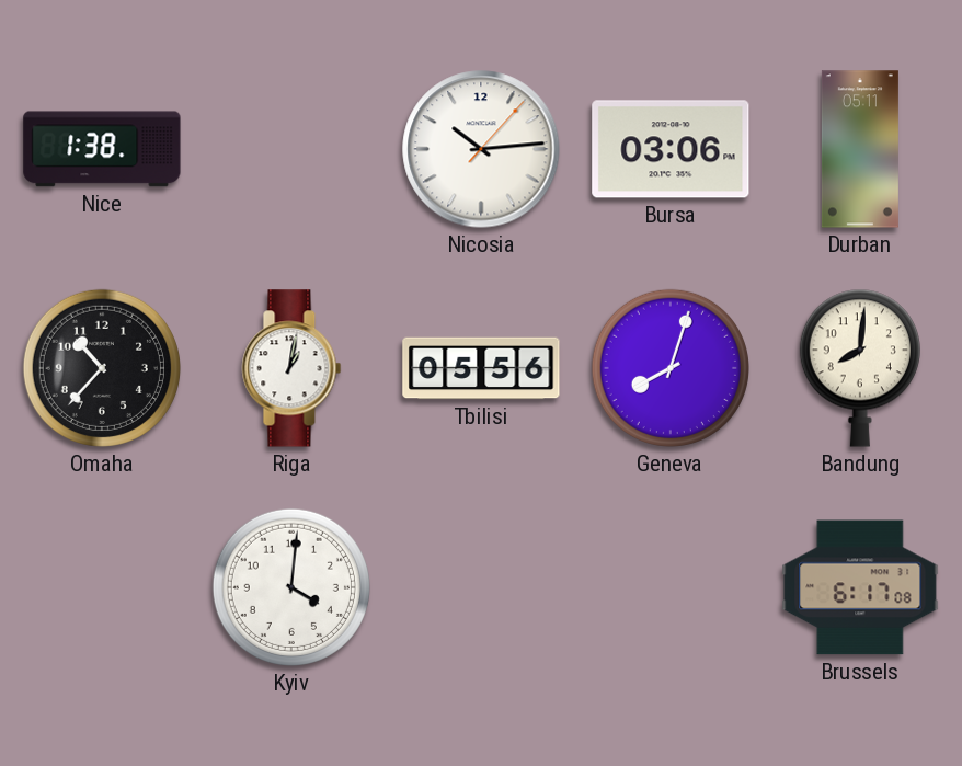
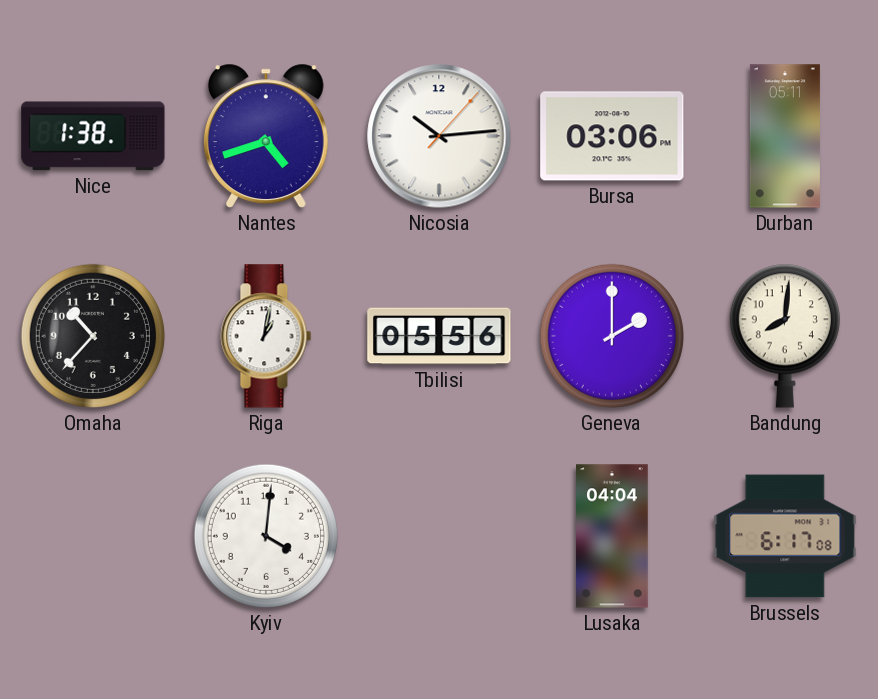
Nantes: none -> 4:42 (266, 136)
Geneva: 8:03 -> 2:00 (612, 336)
Lusaka: none -> 04:04 (613, 536)
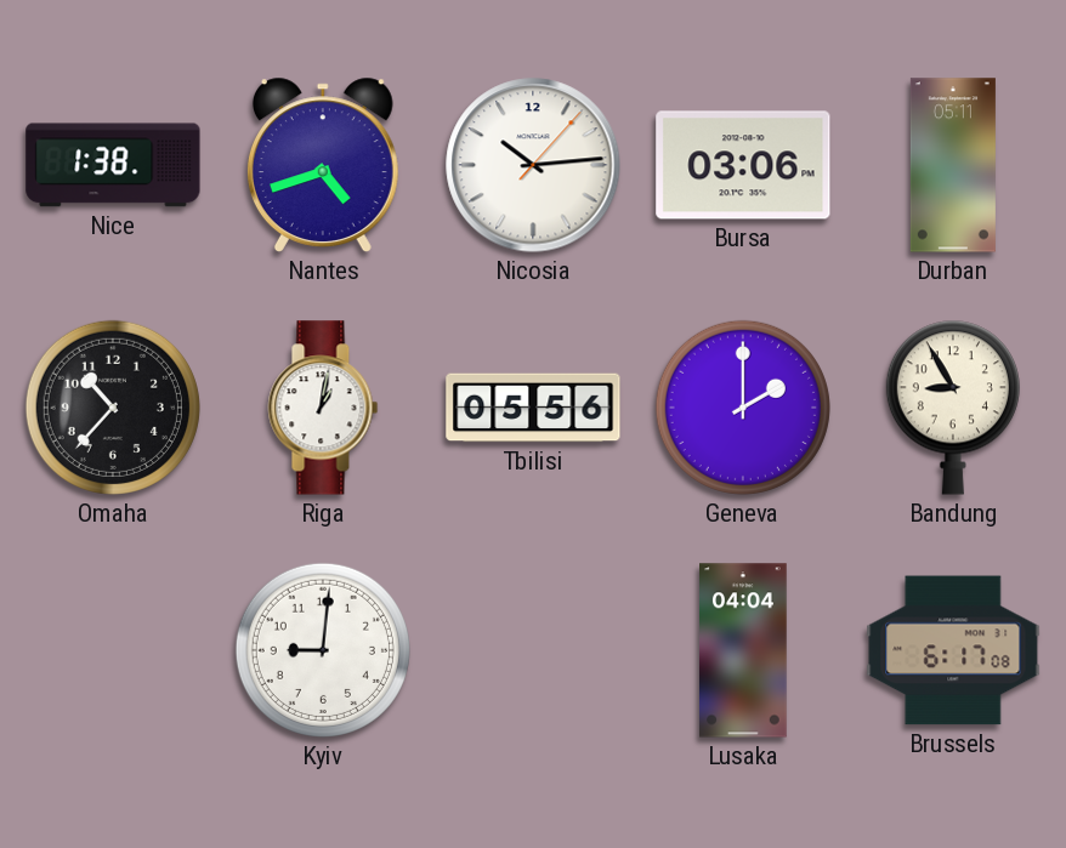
Bandung: 8:01 -> 8:55 (953, 408)
Kyiv: 4:01 -> 9:01 (323, 650)
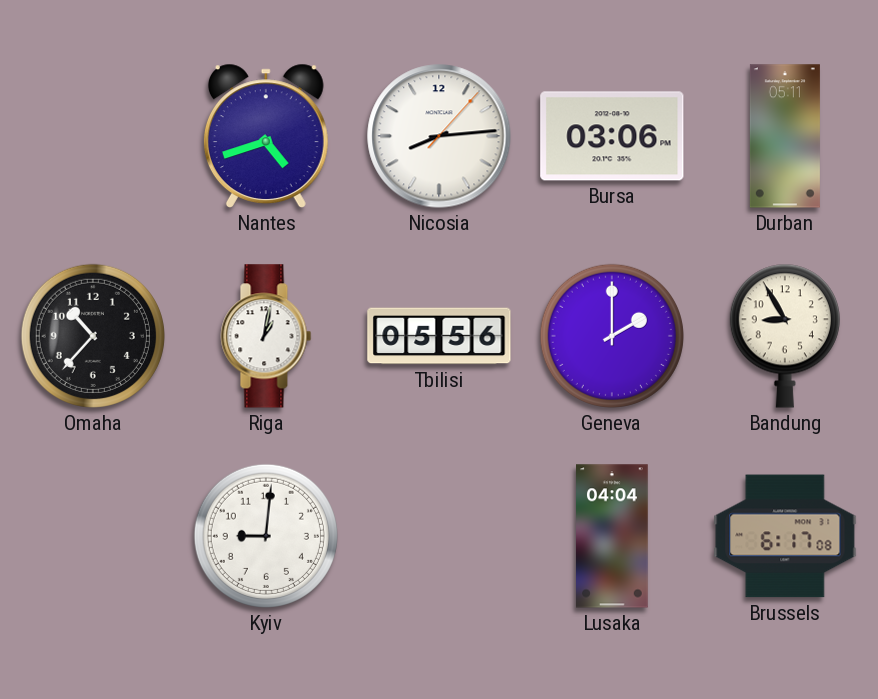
Nice: 1:38 -> none (113, 165)
Nicosia: 10:14 -> 8:14 (439, 136)
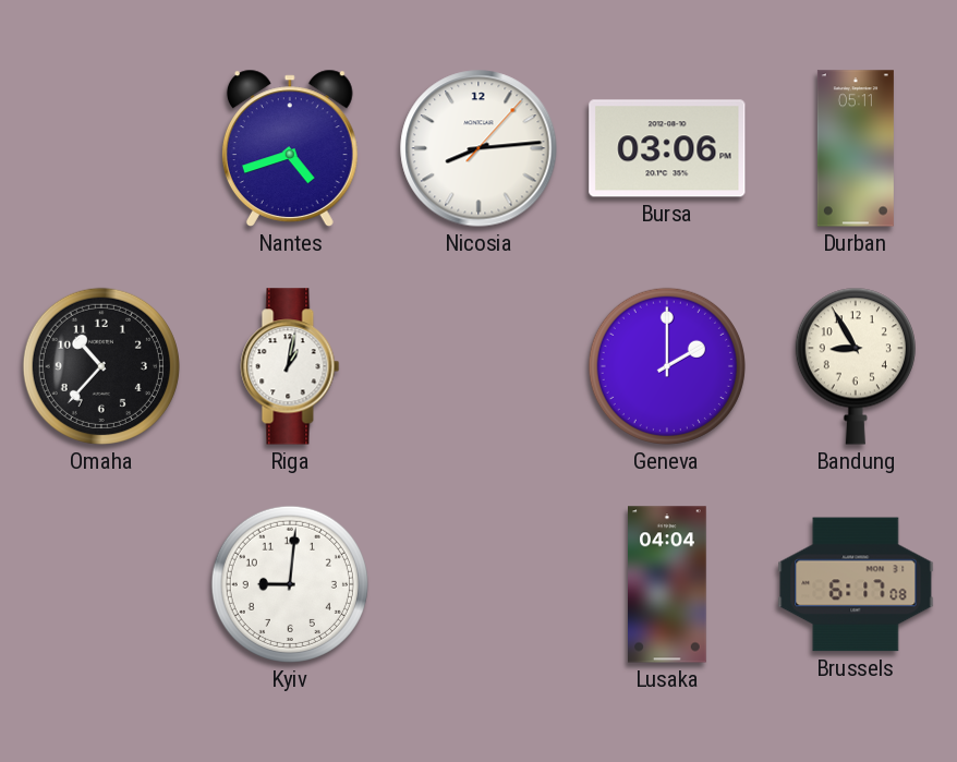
Tbilisi: 05:56 -> none (439, 336)
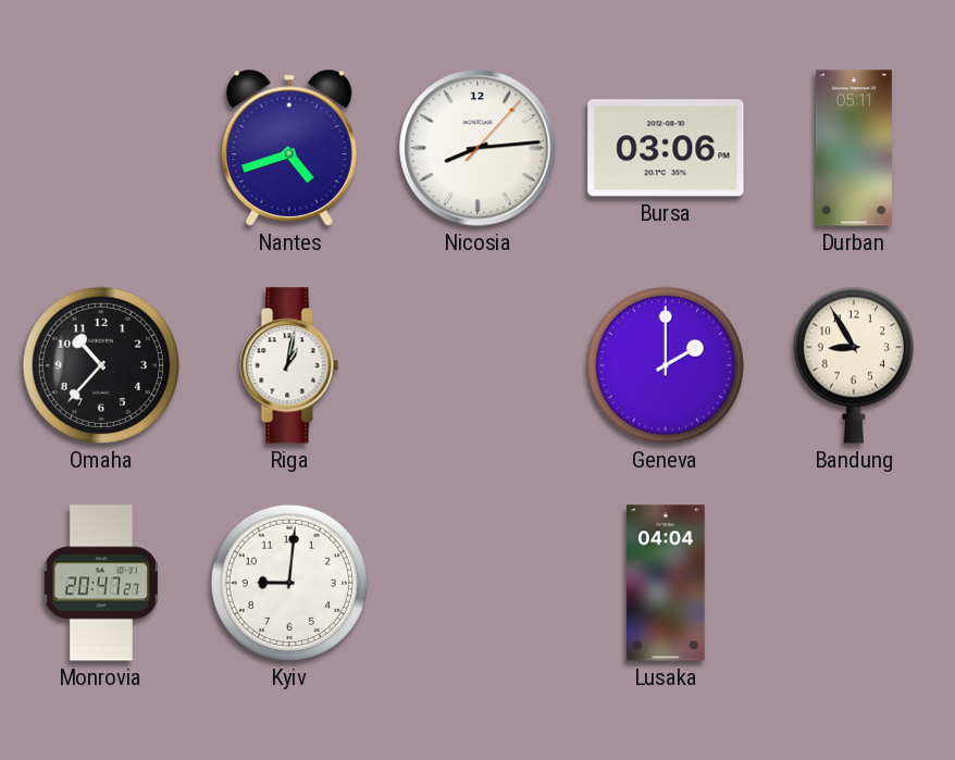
Monrovia: none -> 20:47 (101, 583)
Brussels: 6:17 -> none (856, 584)
